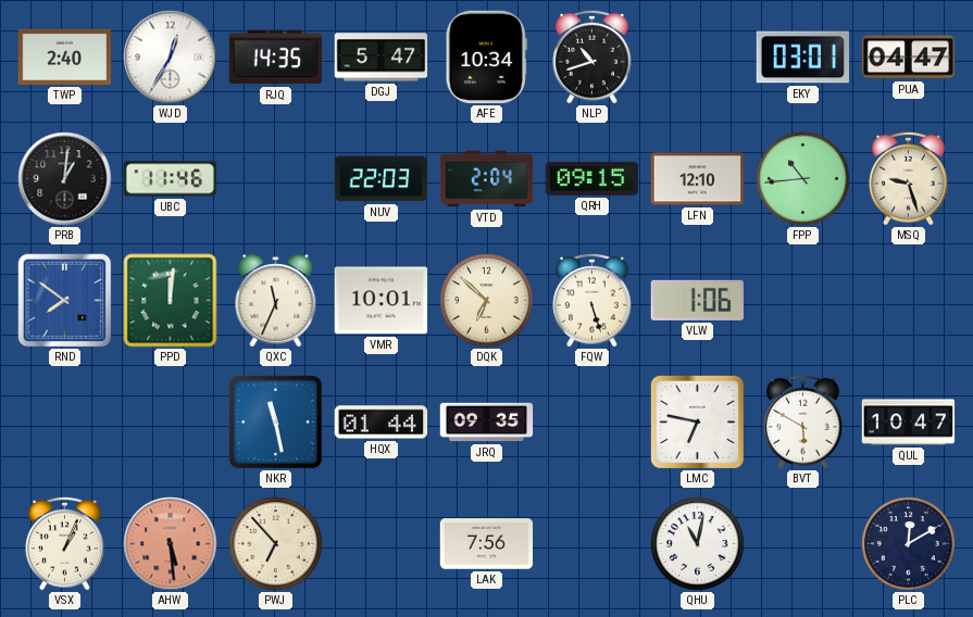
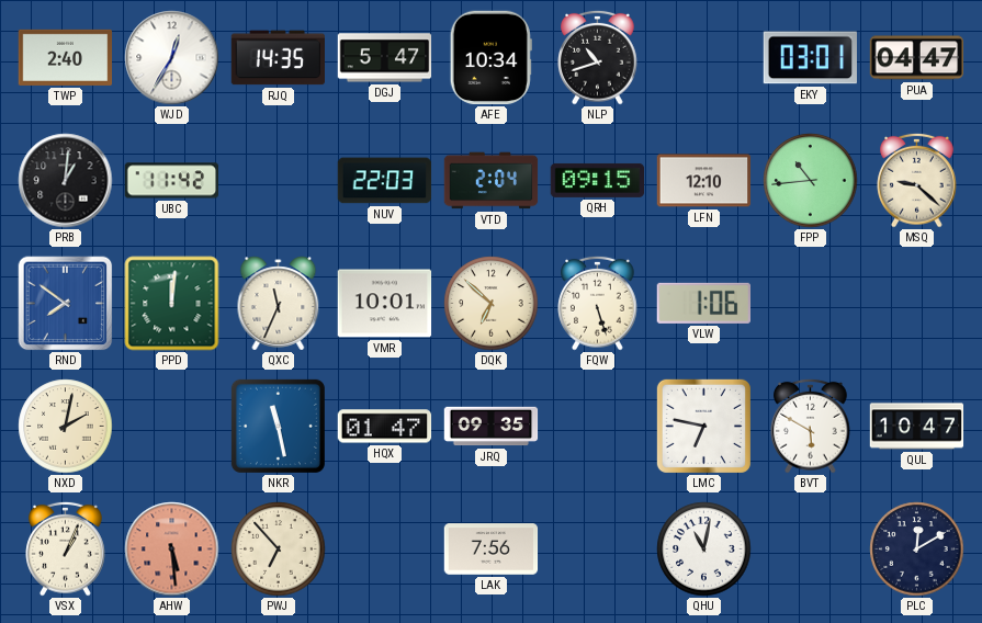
UBC: 11:46 -> 11:42 (171, 181)
MSQ: 9:27 -> 9:22 (917, 180)
NXD: none -> 2:02 (66, 427)
HQX: 01:44 -> 01:47 (385, 427)
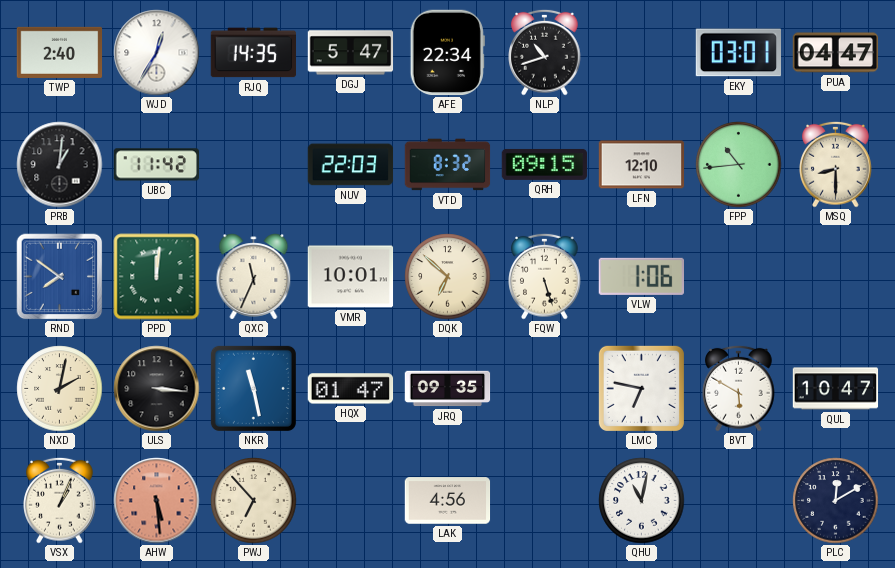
AFE: 10:34 -> 22:34 (447, 53)
VTD: 2:04 -> 8:32 (448, 165)
MSQ: 9:22 -> 8:30 (836, 164)
ULS: none -> 3:16 (157, 389)
LAK: 7:56 -> 4:56 (448, 501)
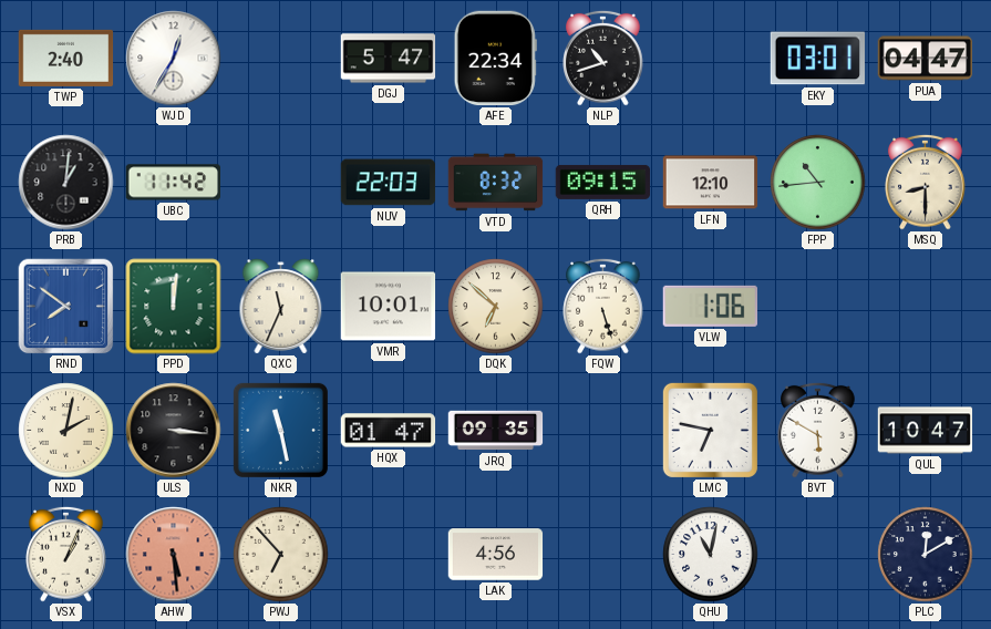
RJQ: 14:35 -> none (254, 53)
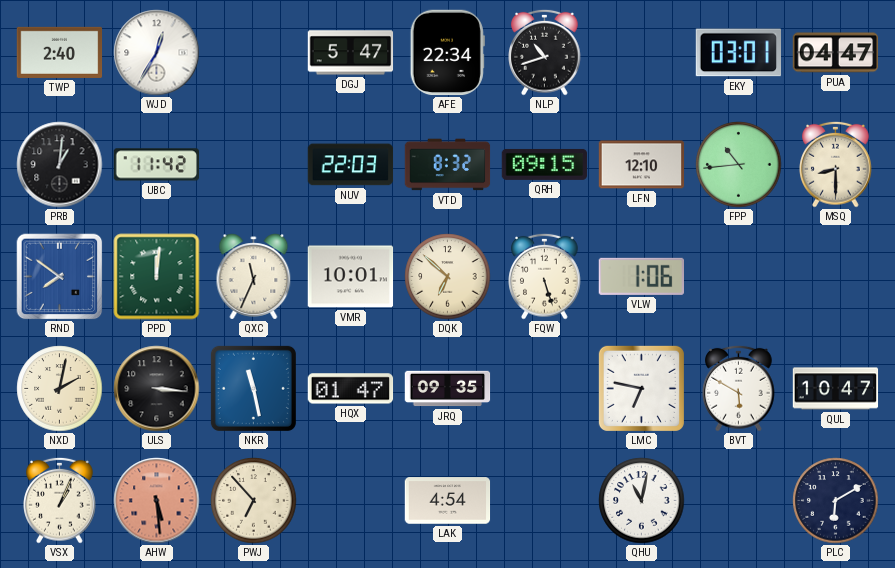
LAK: 4:56 -> 4:54 (448, 501)
PLC: 12:10 -> 6:10 (836, 501)
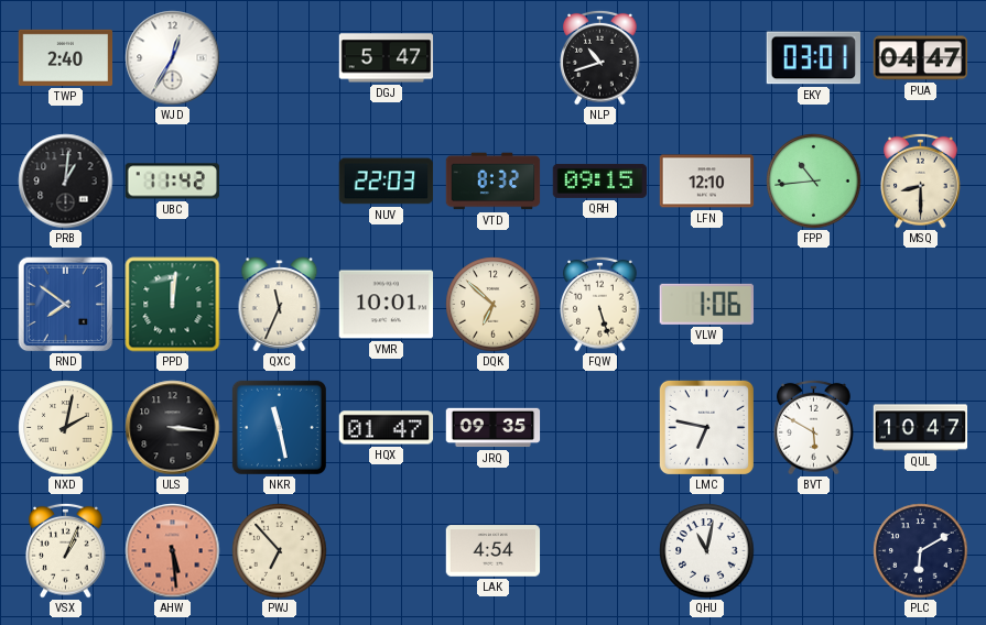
AFE: 22:34 -> none (447, 53)
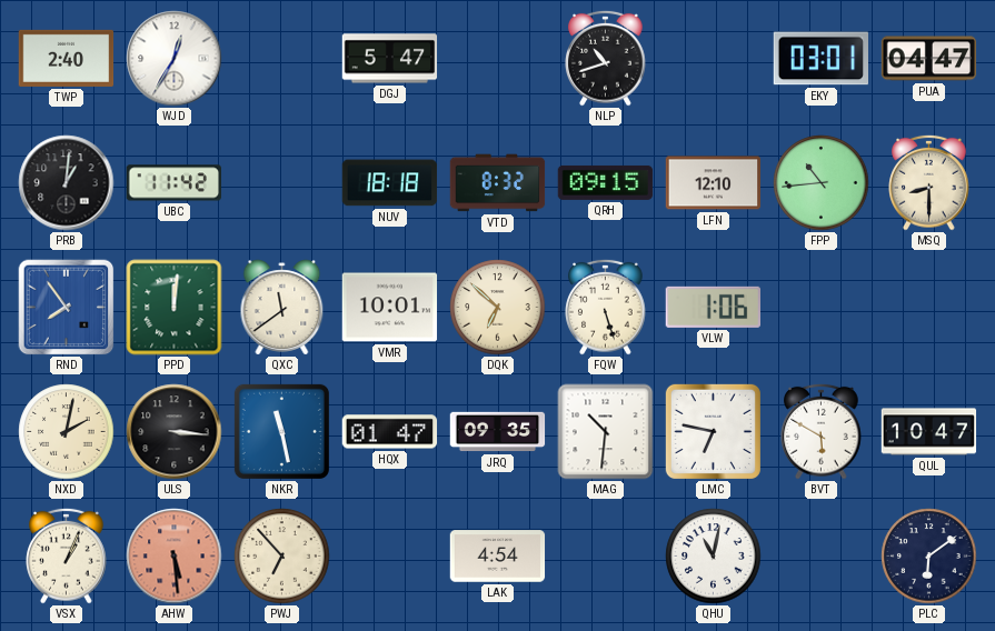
NUV: 22:03 -> 18:18 (390, 183)
RND: 7:51 -> 7:54 (67, 308)
QXC: 11:34 -> 11:39 (282, 308)
MAG: none -> 10:31 (606, 432)
PLC: 6:10 -> 6:09 (929, 557)
